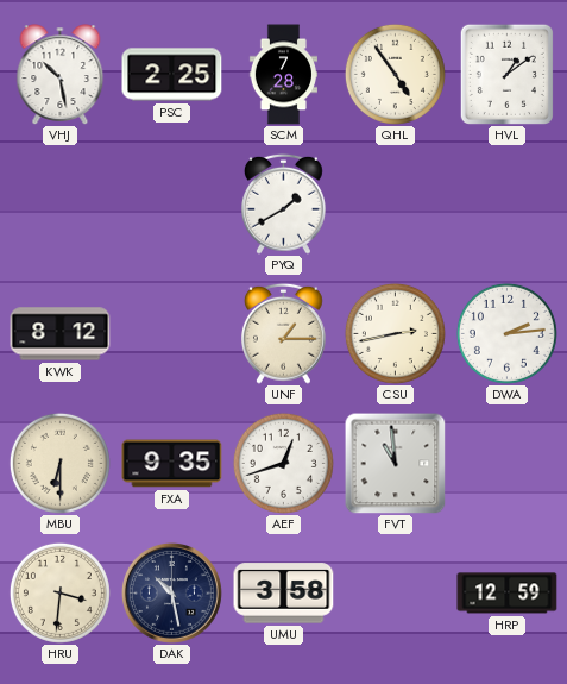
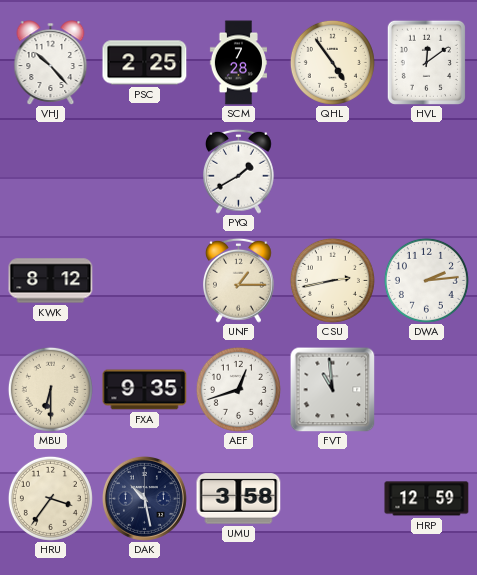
VHJ: 10:28 -> 10:23 (51, 63)
HVL: 1:09 -> 12:09 (426, 62)
HRU: 3:31 -> 3:36 (50, 498)
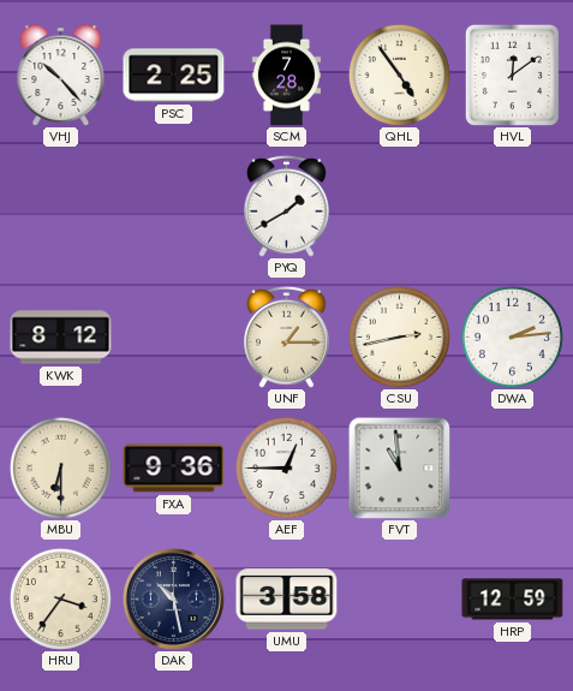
FXA: 9:35 -> 9:36 (174, 469)
AEF: 12:42 -> 12:45 (286, 467)
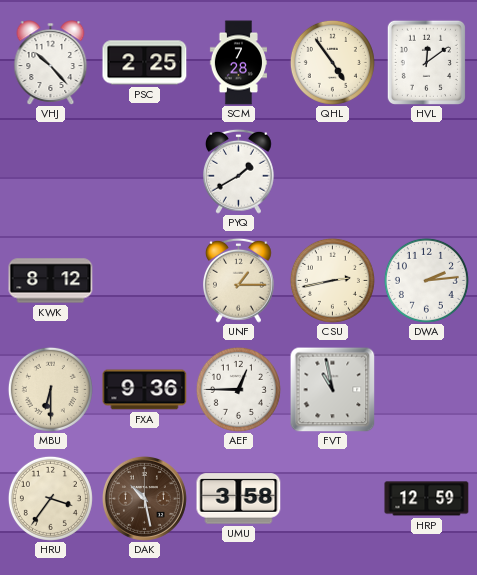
FVT: 10:59 -> 10:58 (332, 389)
DAK dial: navy -> brown (144, 498)
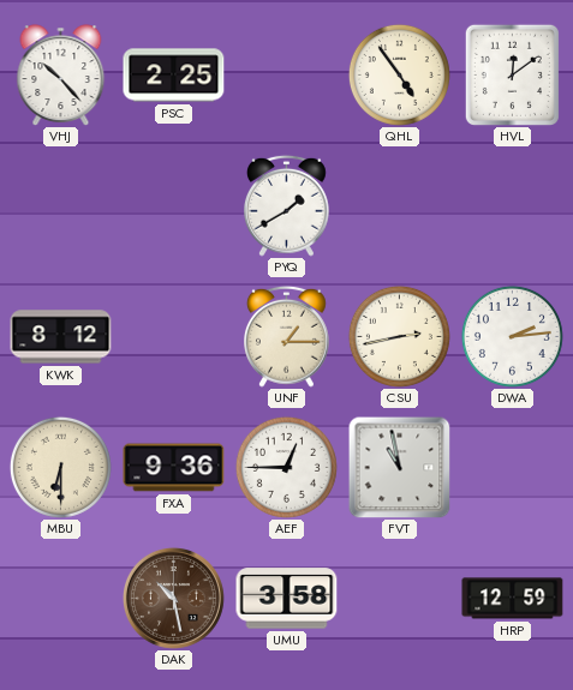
SCM: 7:28 -> none (238, 63)
HRU: 3:36 -> none (50, 498)
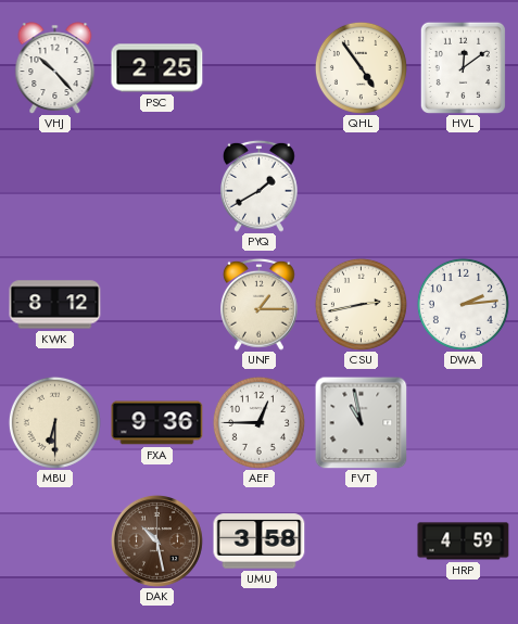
HRP: 12:59 -> 4:59 (464, 542)
